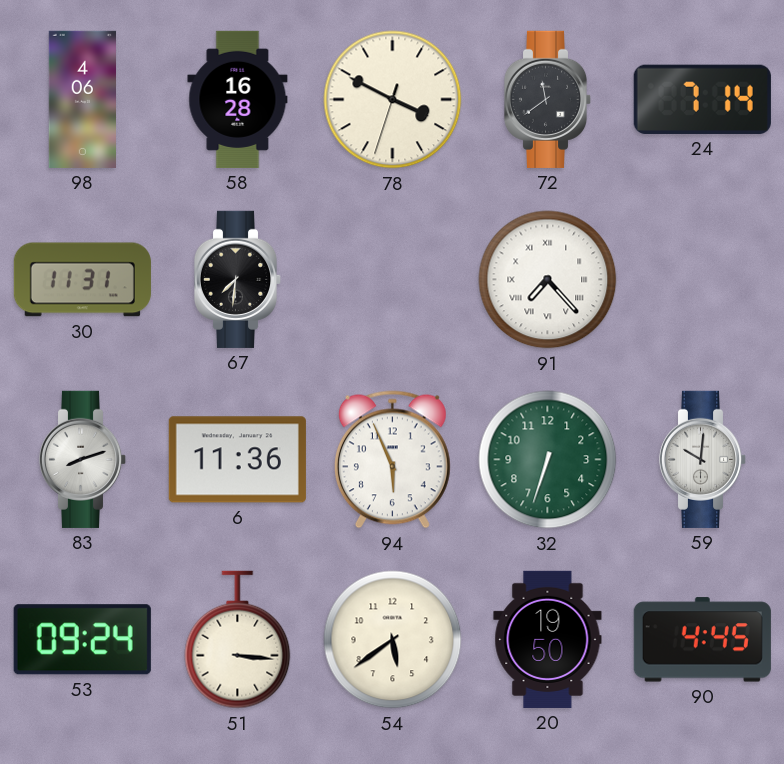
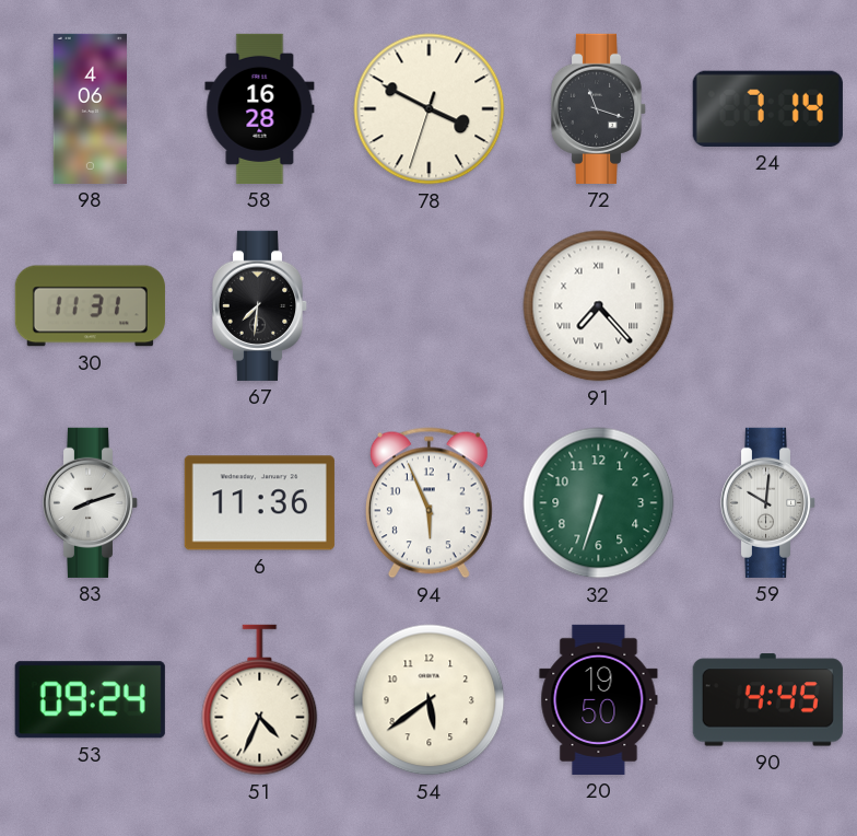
72: 11:39 -> 11:18 (599, 108)
51: 3:16 -> 4:34 (260, 700)
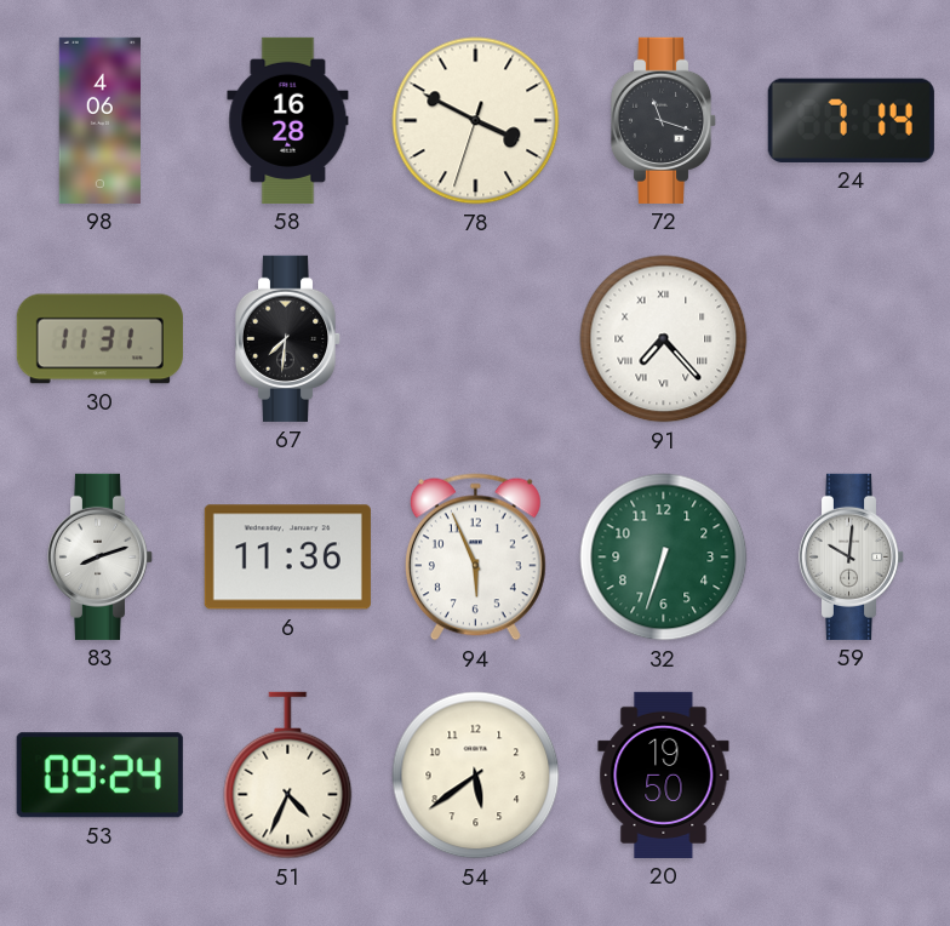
90: 4:45 -> none (767, 700)
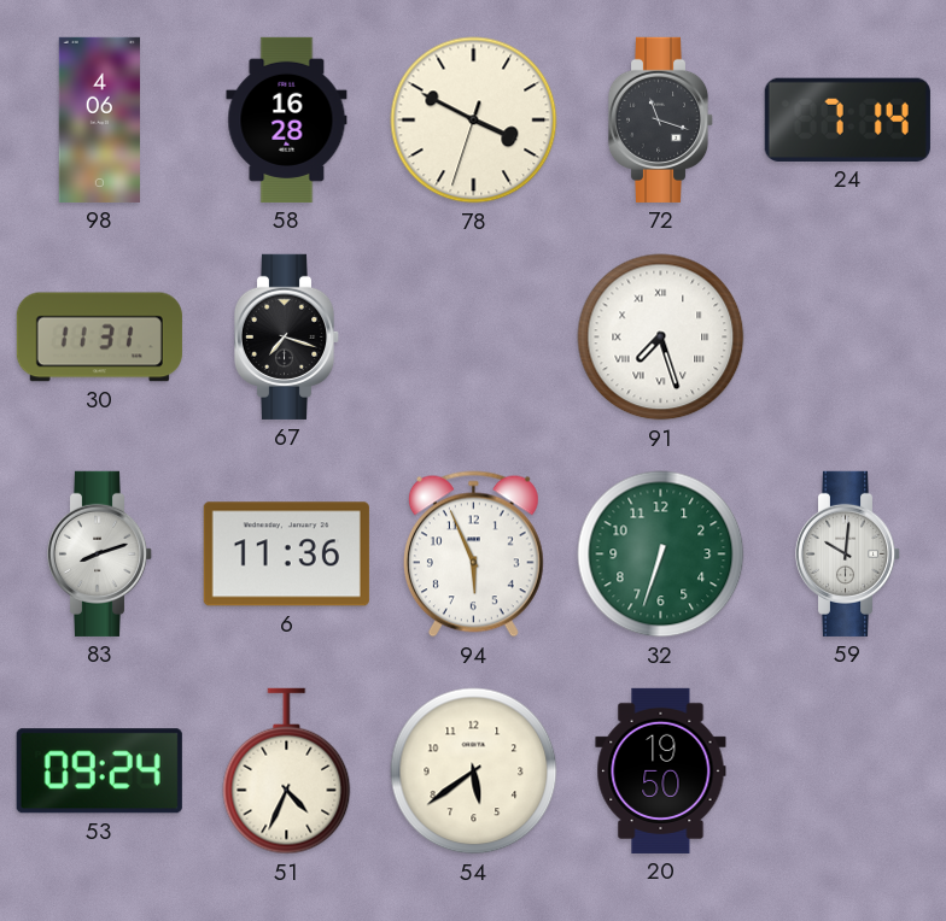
67: 7:31 -> 7:18 (287, 336)
91: 7:23 -> 7:27 (661, 338)
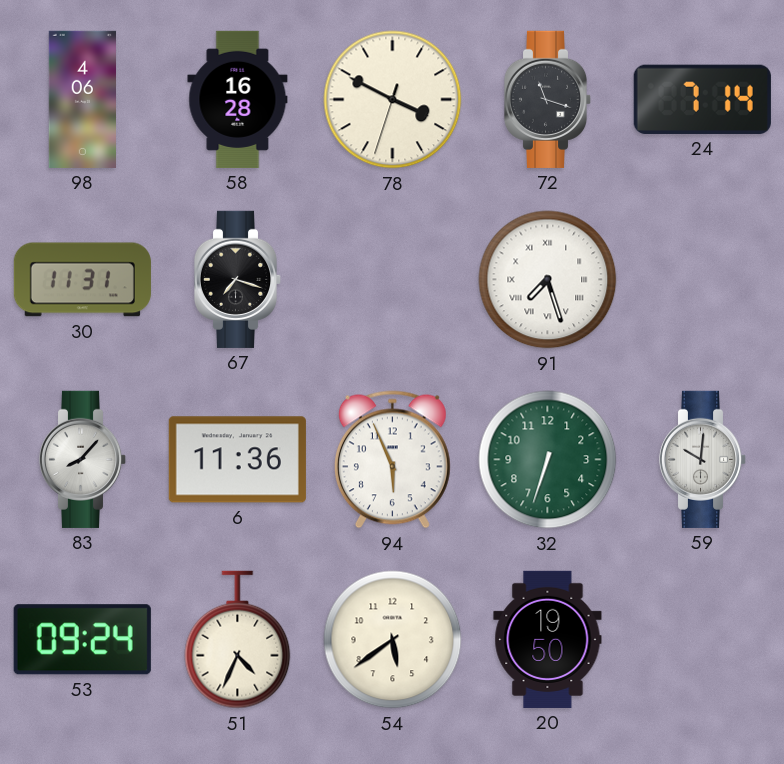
83: 8:12 -> 8:07 (83, 459)
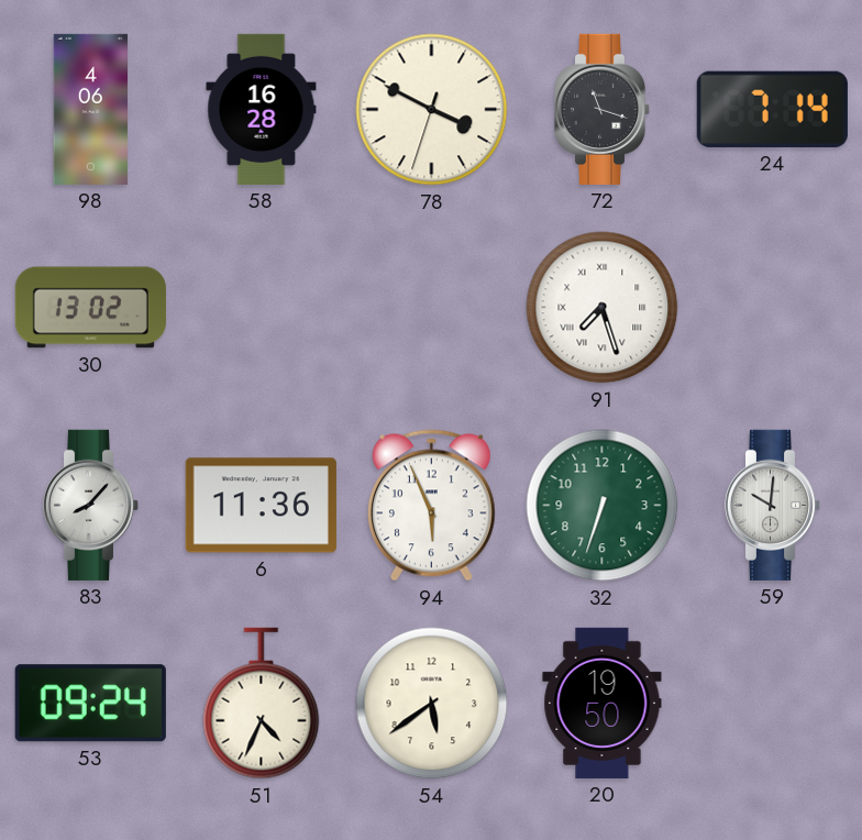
30: 11:31 -> 13:02 (90, 308)
67: 7:18 -> none (238, 279)
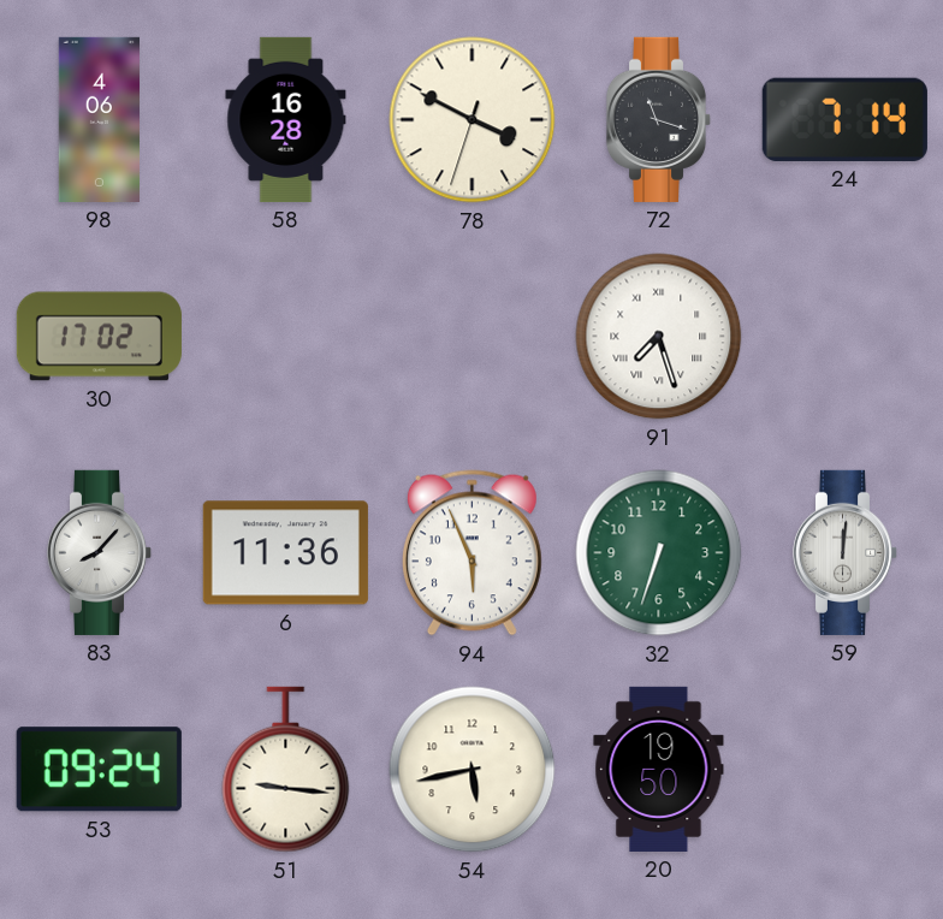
30: 13:02 -> 17:02 (99, 337)
59: 10:01 -> 12:01 (846, 552)
51: 4:34 -> 9:16 (286, 770)
54: 5:39 -> 5:43 (473, 770)
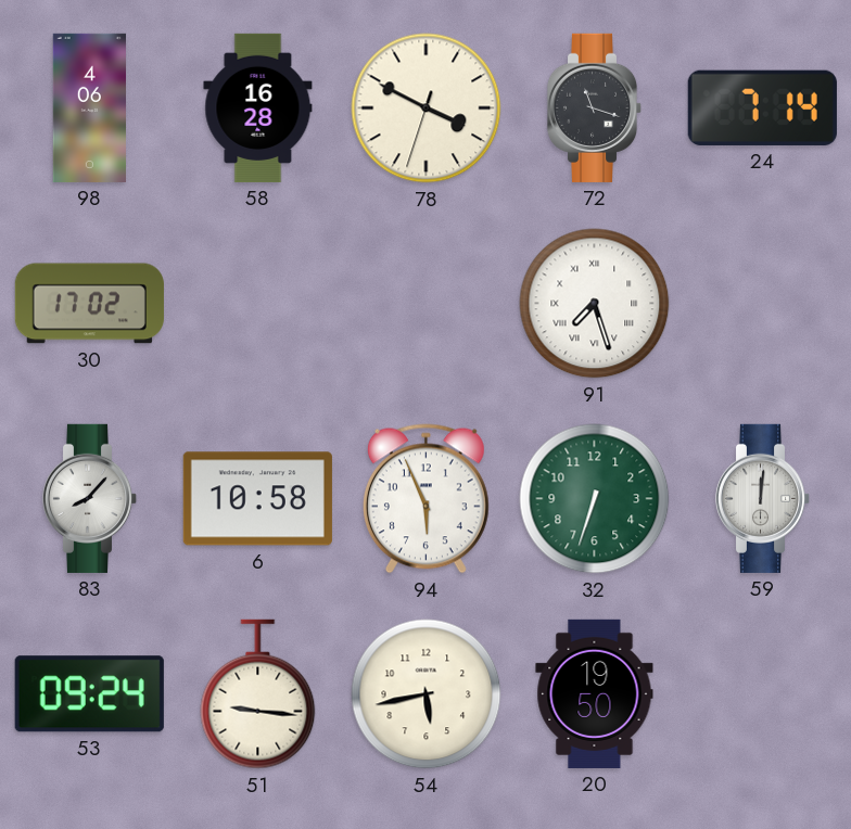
6: 11:36 -> 10:58 (257, 499)
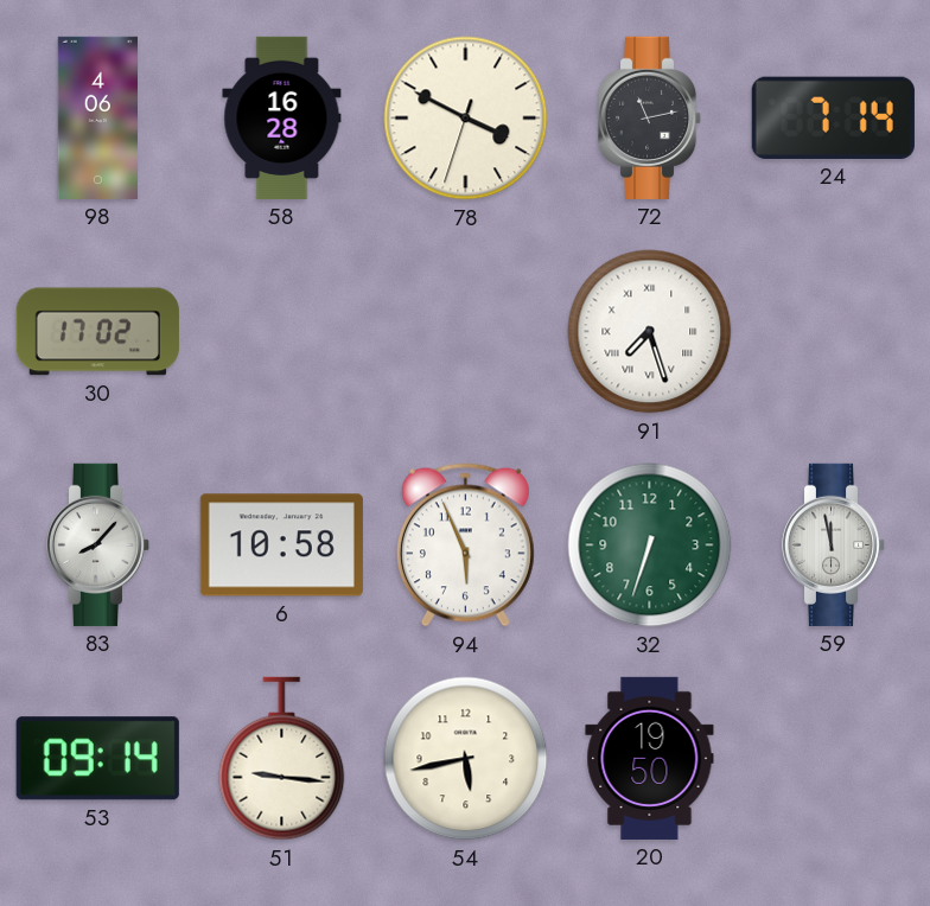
72: 11:18 -> 11:13 (650, 117)
59: 12:01 -> 11:58 (834, 544)
53: 09:24 -> 09:14 (97, 759)
